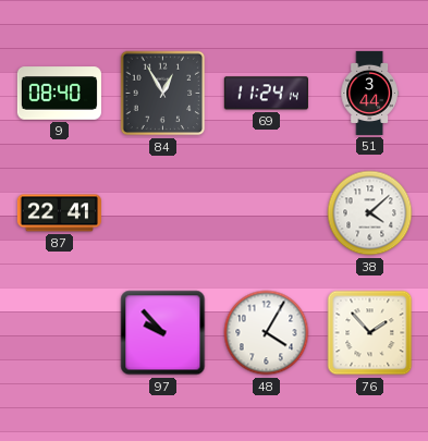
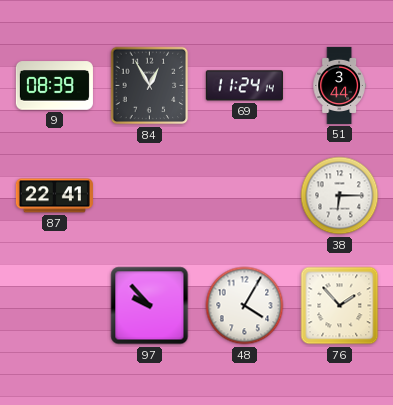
9: 08:40 -> 08:39 (54, 86)
38: 4:08 -> 6:15 (340, 196)
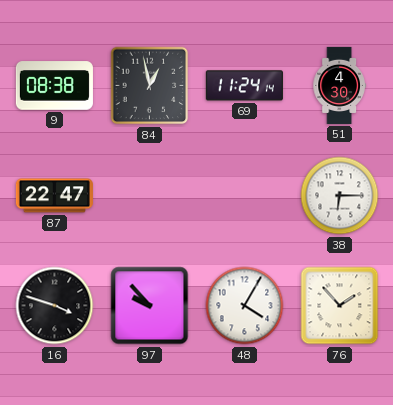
9: 08:39 -> 08:38 (54, 86)
84: 12:55 -> 12:58 (150, 86)
51: 3:44 -> 4:30 (339, 85)
87: 22:41 -> 22:47 (54, 196)
16: none -> 3:48 (55, 306)
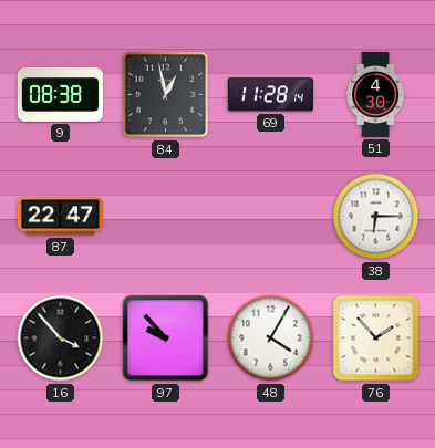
69: 11:24 -> 11:28 (270, 95)
16: 3:48 -> 3:53 (61, 338)
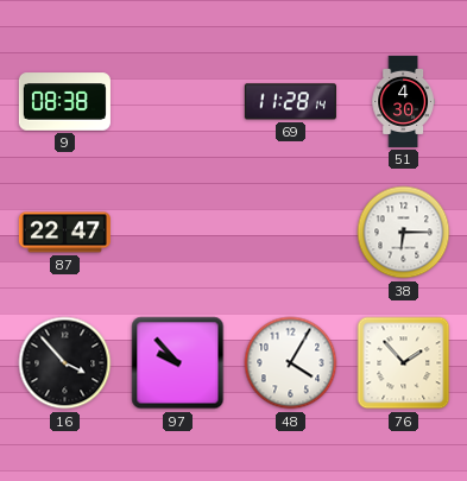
84: 12:58 -> none (166, 95)
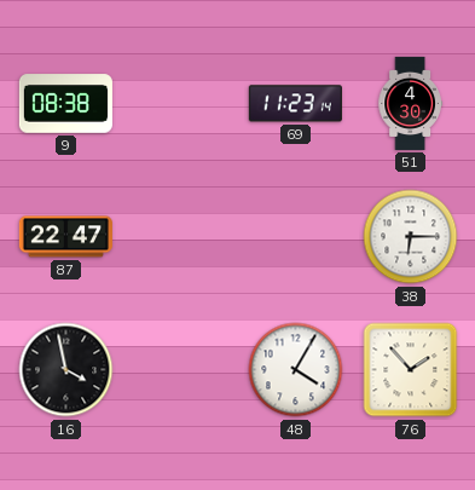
69: 11:28 -> 11:23 (295, 104)
16: 3:53 -> 3:58 (66, 370)
97: 9:53 -> none (178, 363)
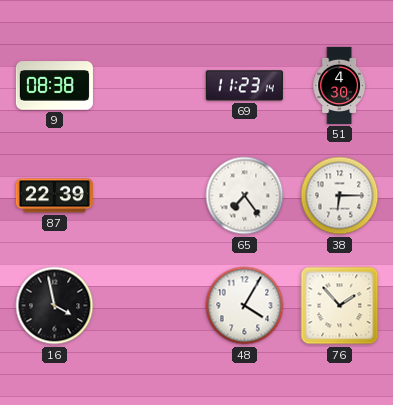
87: 22:47 -> 22:39 (54, 196)
65: none -> 7:24 (245, 196)
